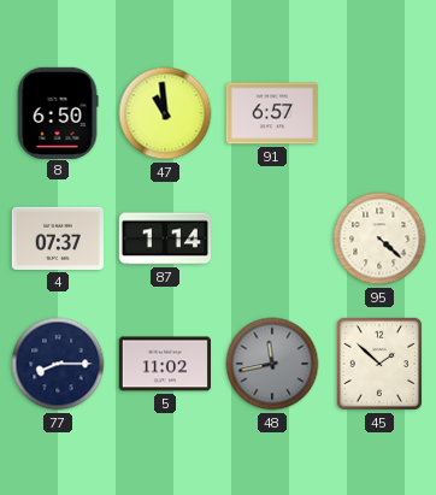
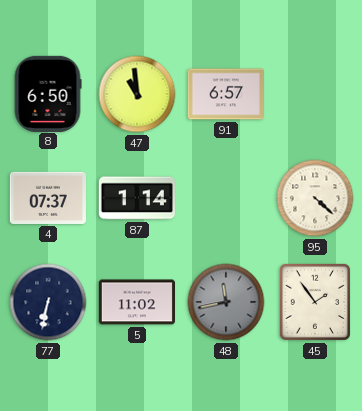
77: 8:15 -> 6:32 (48, 302)
45: 1:52 -> 1:54 (315, 302)
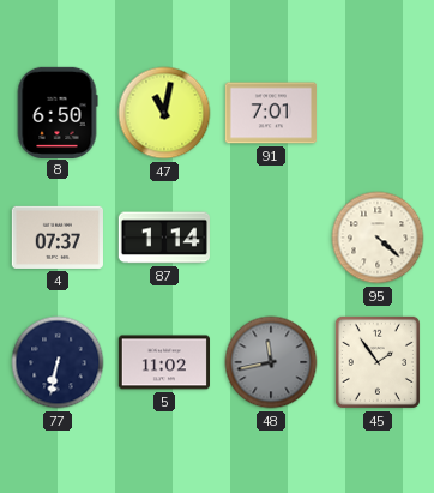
47: 10:59 -> 11:02 (164, 113)
91: 6:57 -> 7:01 (270, 113)
